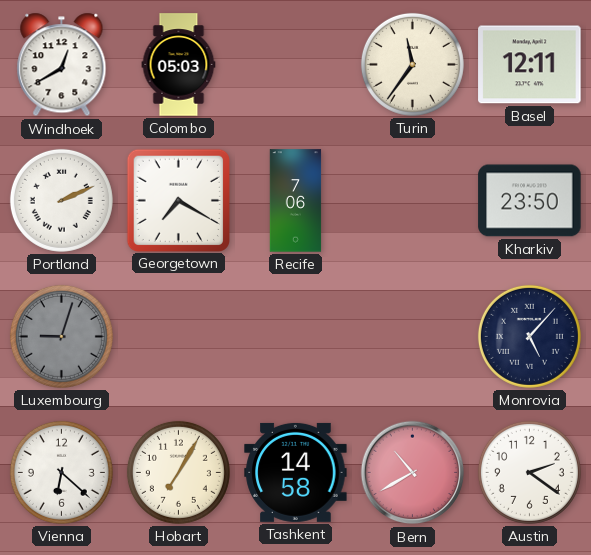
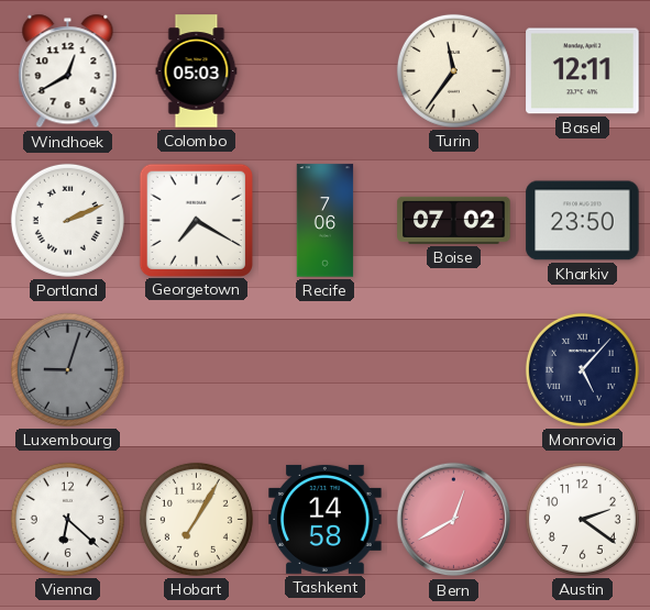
Boise: none -> 07:02 (454, 220)
Bern: 10:40 -> 12:40 (453, 520)
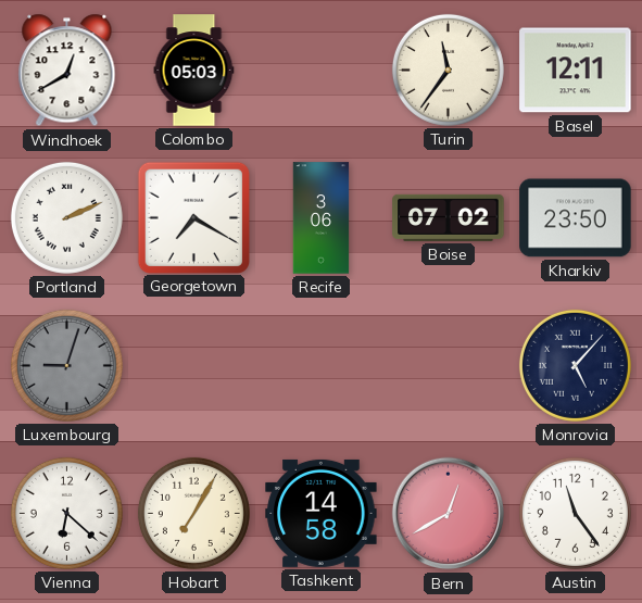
Recife: 7:06 -> 3:06 (322, 218)
Austin: 2:21 -> 11:24 (575, 513)
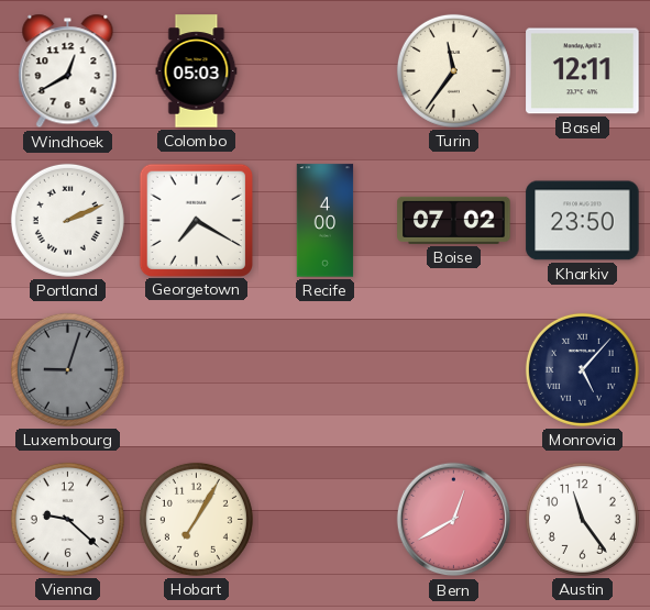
Recife: 3:06 -> 4:00 (326, 221)
Vienna: 6:22 -> 9:22 (67, 519)
Tashkent: 14:58 -> none (322, 513)
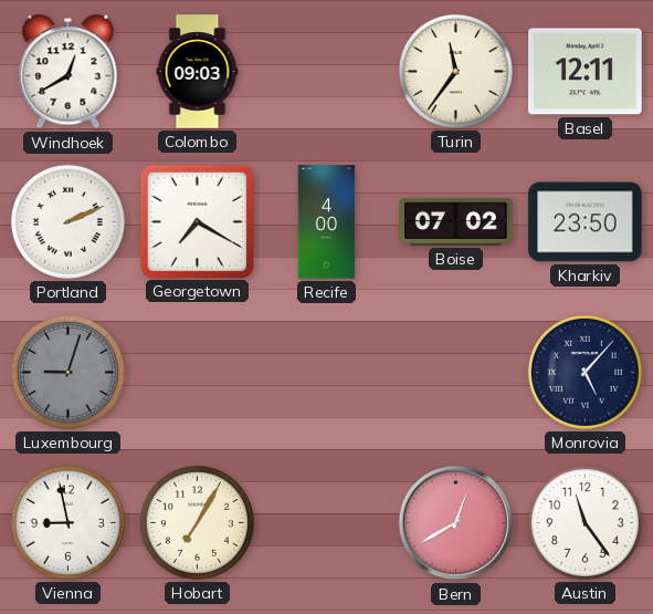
Colombo: 05:03 -> 09:03 (198, 72)
Vienna: 9:22 -> 8:58 (67, 522)
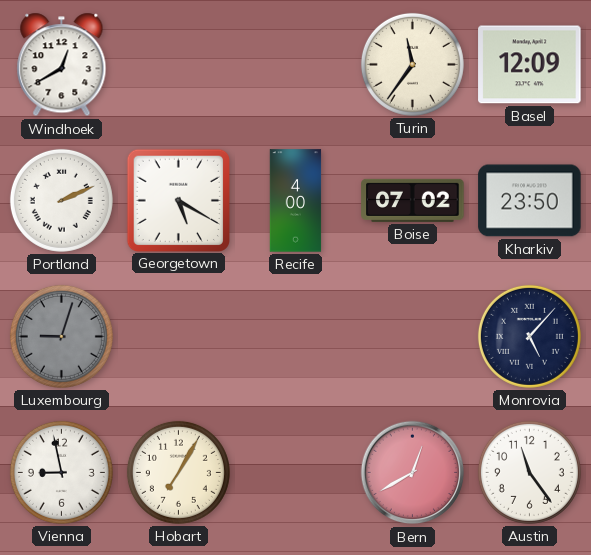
Colombo: 09:03 -> none (198, 72)
Basel: 12:11 -> 12:09 (530, 65)
Georgetown: 7:20 -> 5:20 (178, 200)
